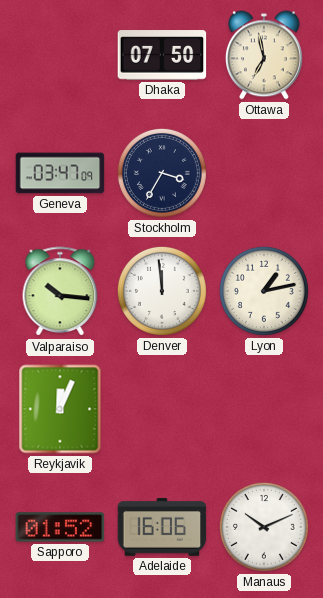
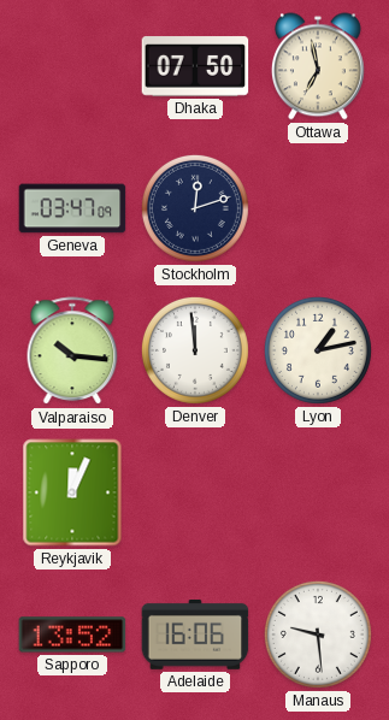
Stockholm: 3:35 -> 12:12 (195, 208)
Sapporo: 01:52 -> 13:52 (72, 635)
Manaus: 10:11 -> 9:29 (318, 635)
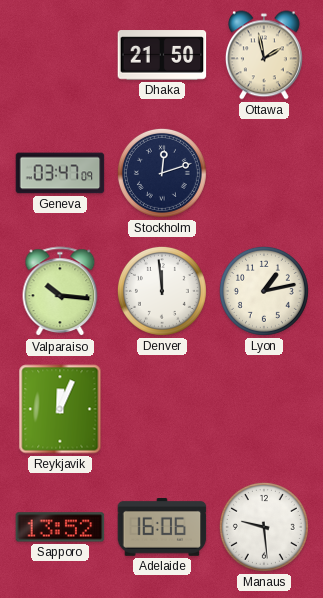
Dhaka: 07:50 -> 21:50 (162, 55)
Ottawa: 6:58 -> 1:58 (264, 55)
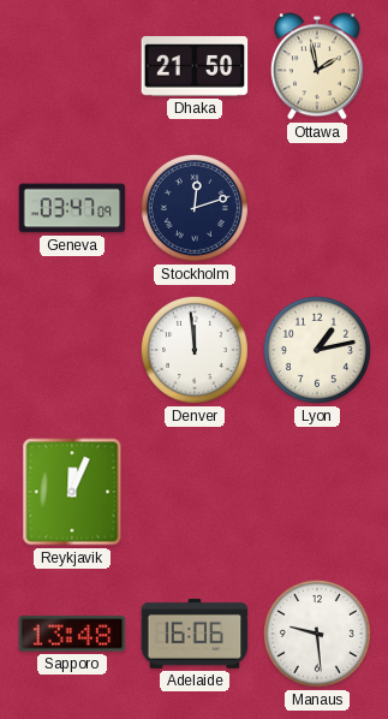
Valparaiso: 10:16 -> none (60, 292)
Sapporo: 13:52 -> 13:48 (72, 634)
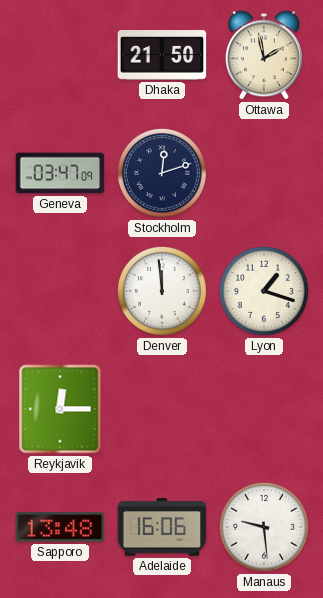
Lyon: 1:13 -> 1:18 (264, 291)
Reykjavik: 12:04 -> 12:15 (60, 409)
